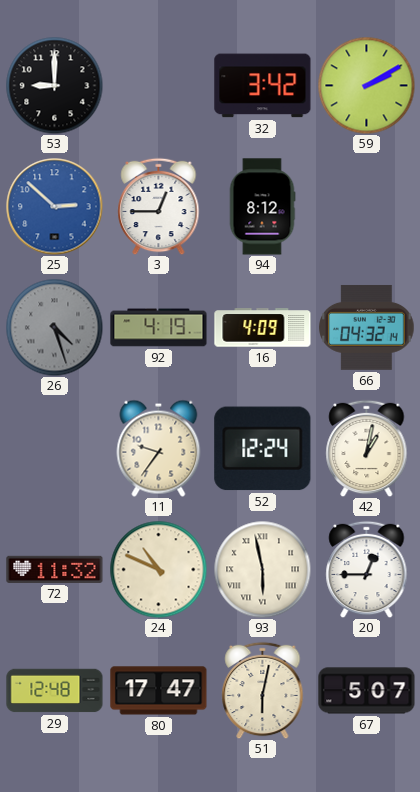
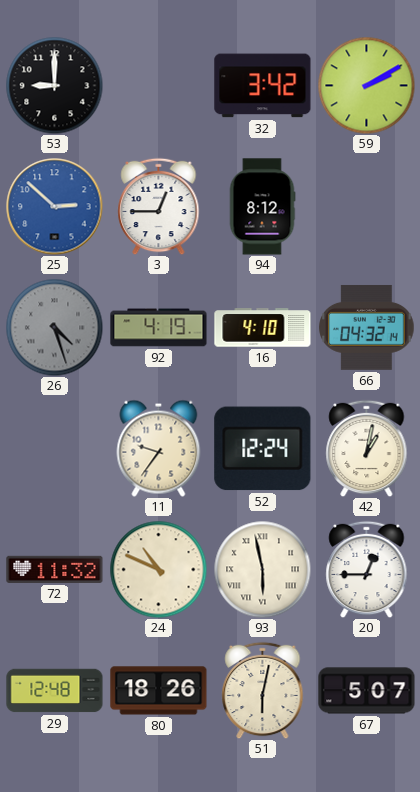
16: 4:09 -> 4:10 (263, 328)
80: 17:47 -> 18:26 (159, 691)
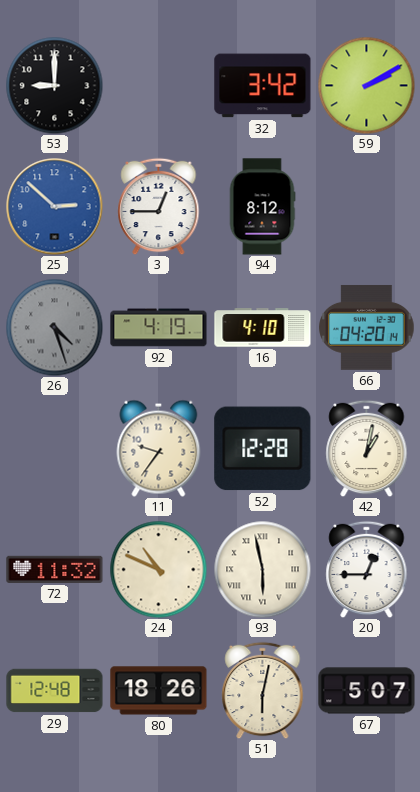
66: 04:32 -> 04:20 (367, 327)
52: 12:24 -> 12:28 (263, 449)
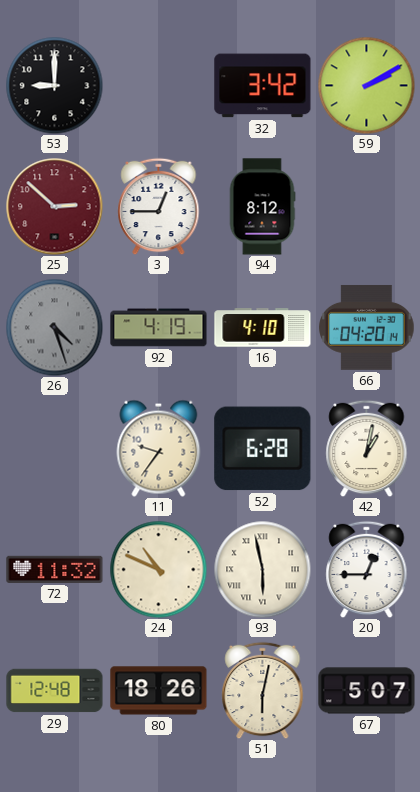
25 dial: blue -> burgundy (55, 207)
52: 12:28 -> 6:28 (263, 449)
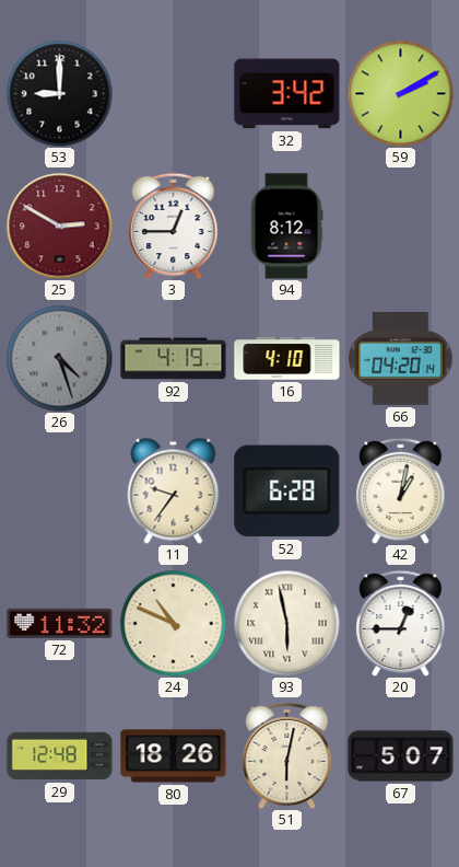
25: 2:52 -> 2:50 (60, 227)
